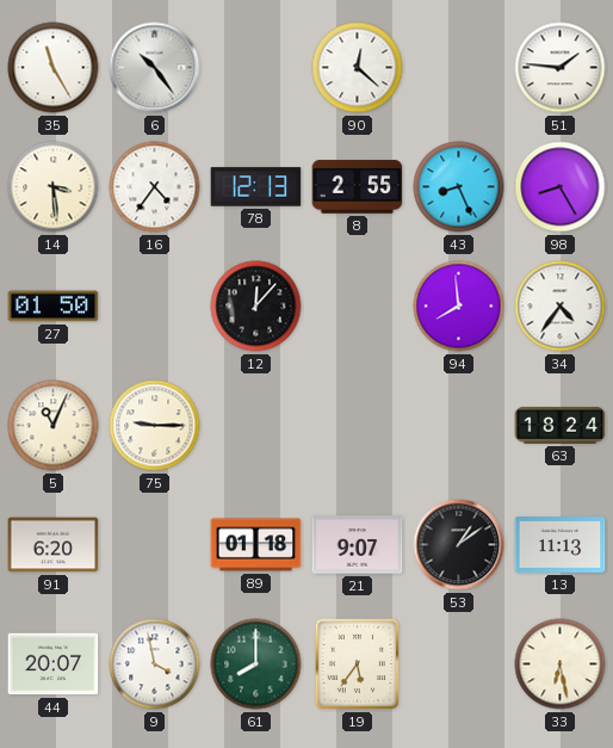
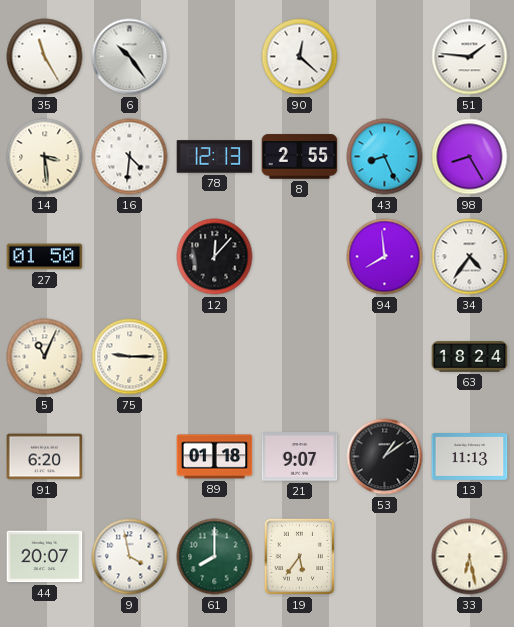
16: 4:36 -> 4:31 (130, 157)
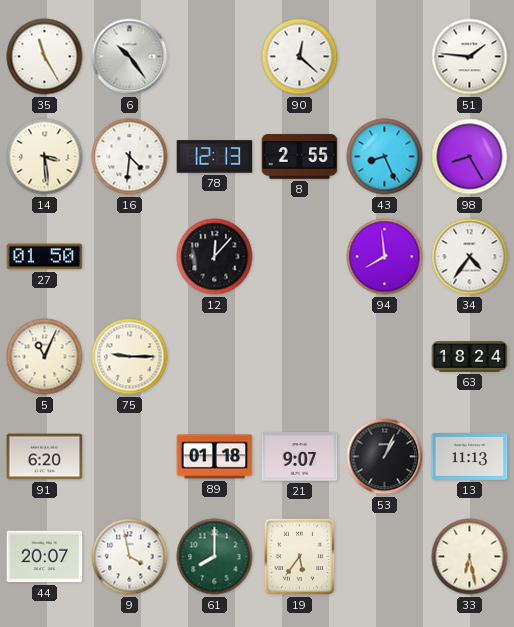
53: 1:09 -> 1:04 (385, 457)
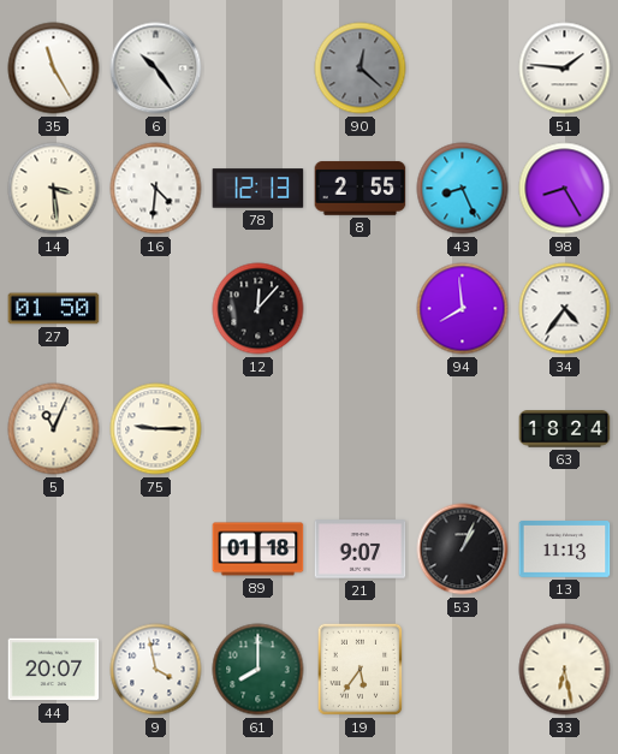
90 dial: white -> grey (361, 69)
91: 6:20 -> none (45, 457)
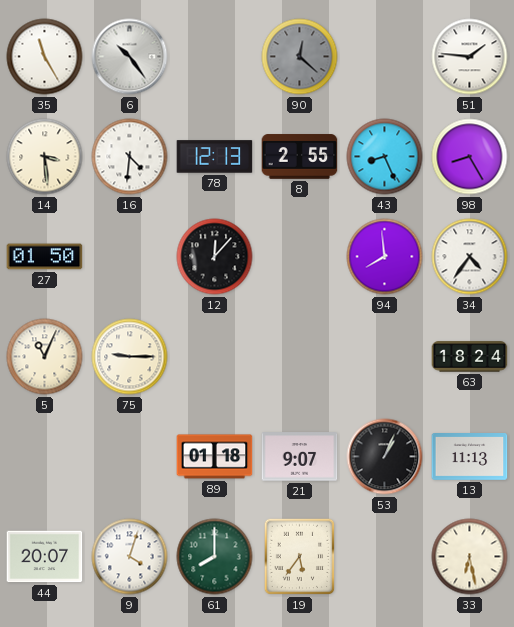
9: 3:58 -> 4:03 (130, 557)
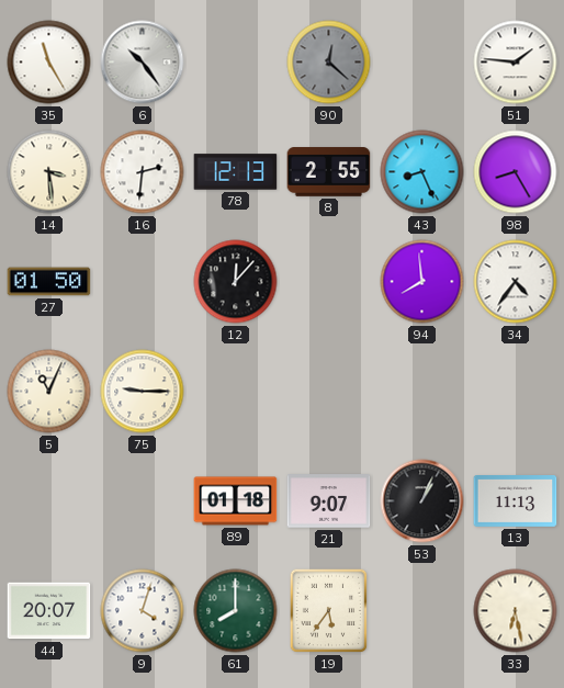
16: 4:31 -> 2:31 (143, 172)
63: 18:24 -> none (470, 357)
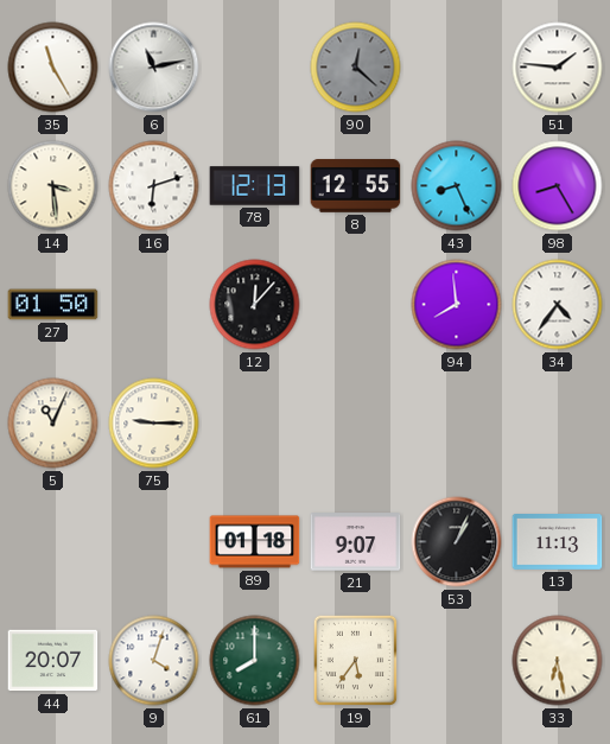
6: 10:24 -> 11:13 (154, 68)
16: 2:31 -> 6:12 (154, 186)
8: 2:55 -> 12:55 (356, 186)
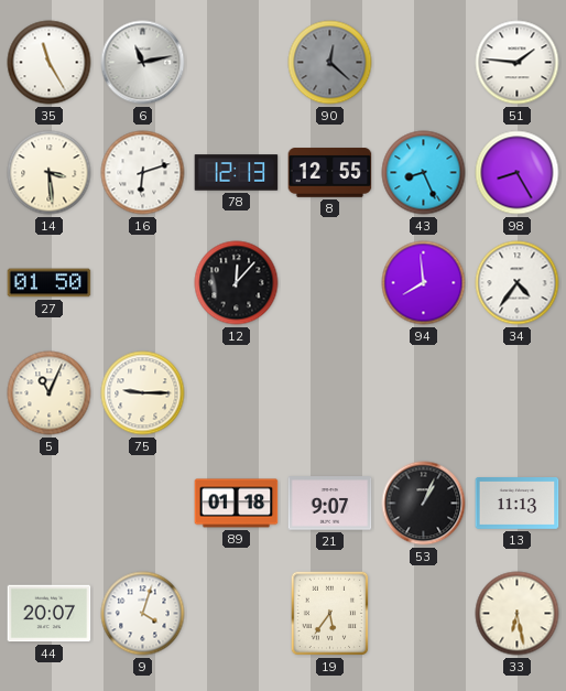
61: 8:00 -> none (255, 661)
